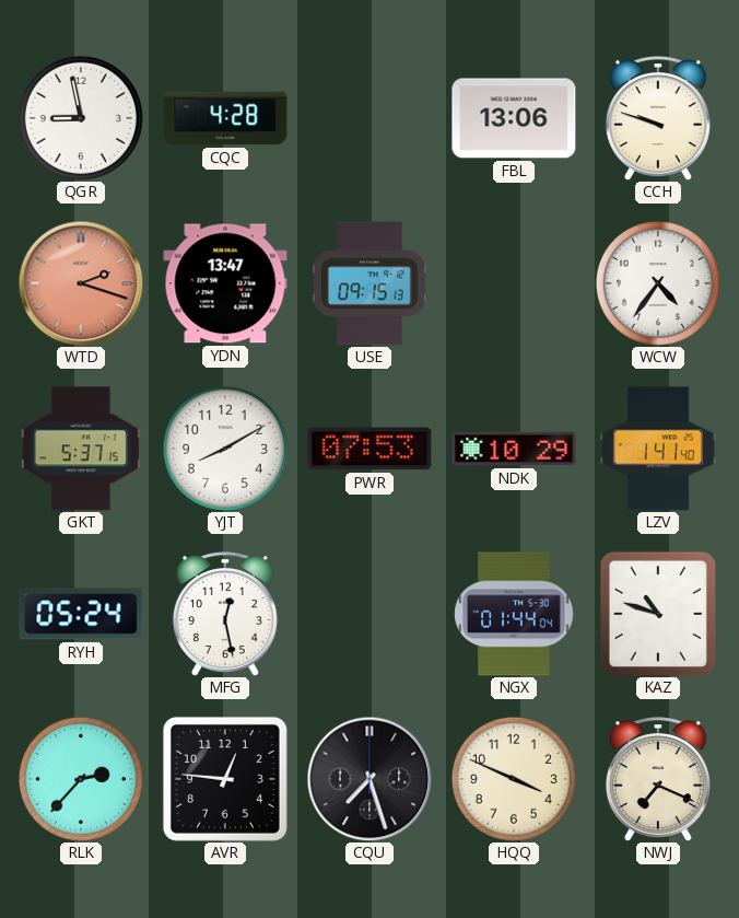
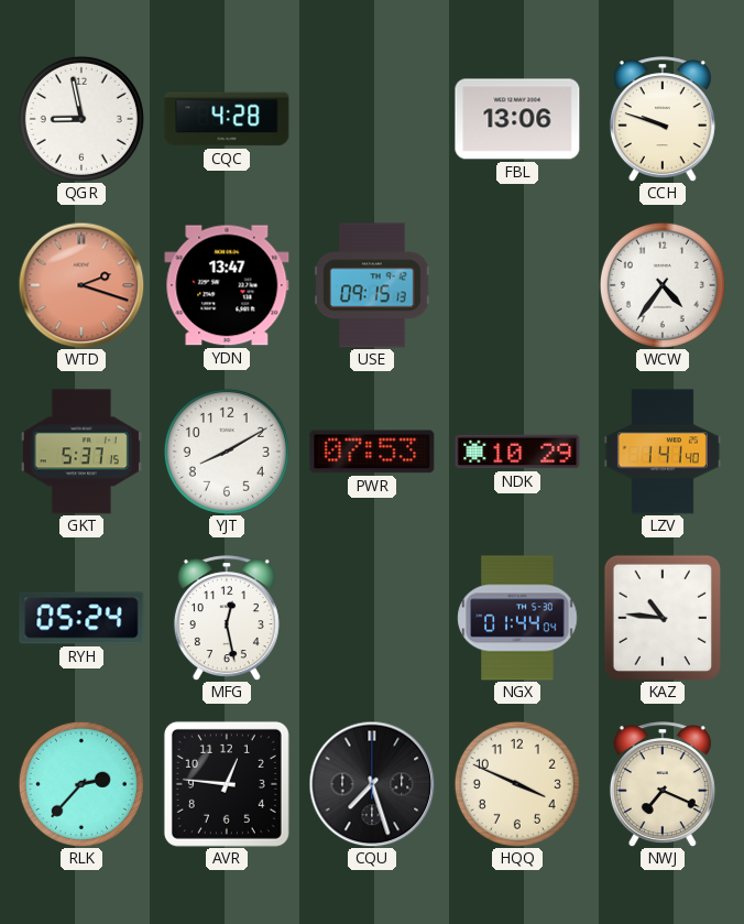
KAZ: 10:48 -> 10:46 (661, 617)
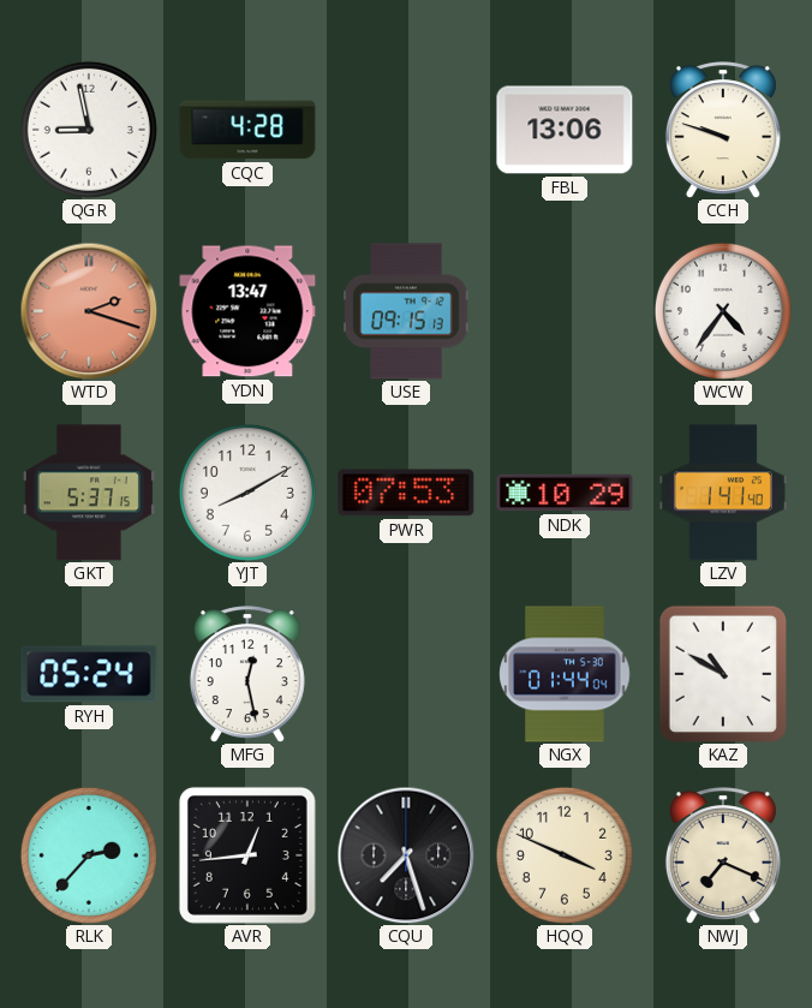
KAZ: 10:46 -> 10:50 (722, 673)
AVR: 12:46 -> 12:44 (247, 855)
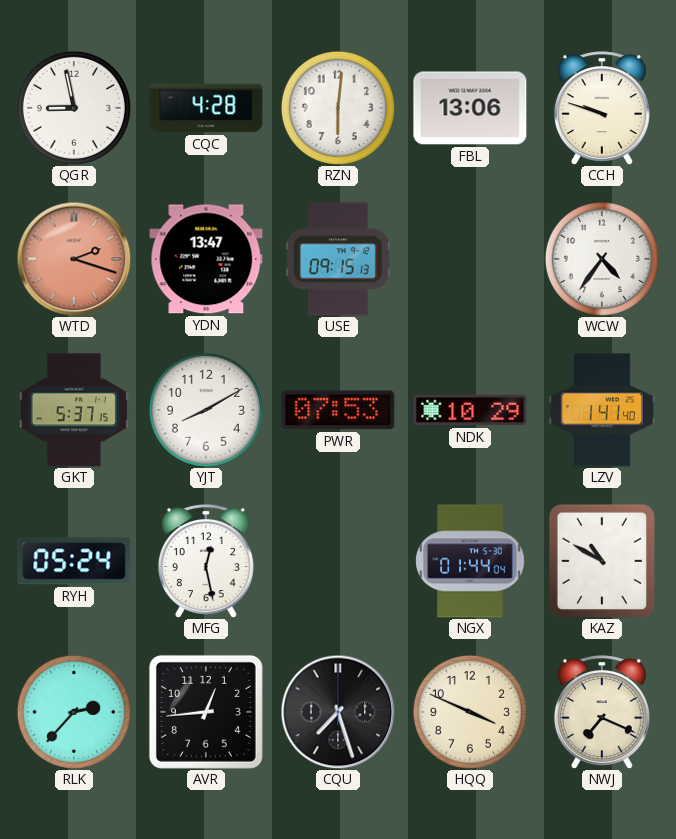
RZN: none -> 6:01 (338, 108)
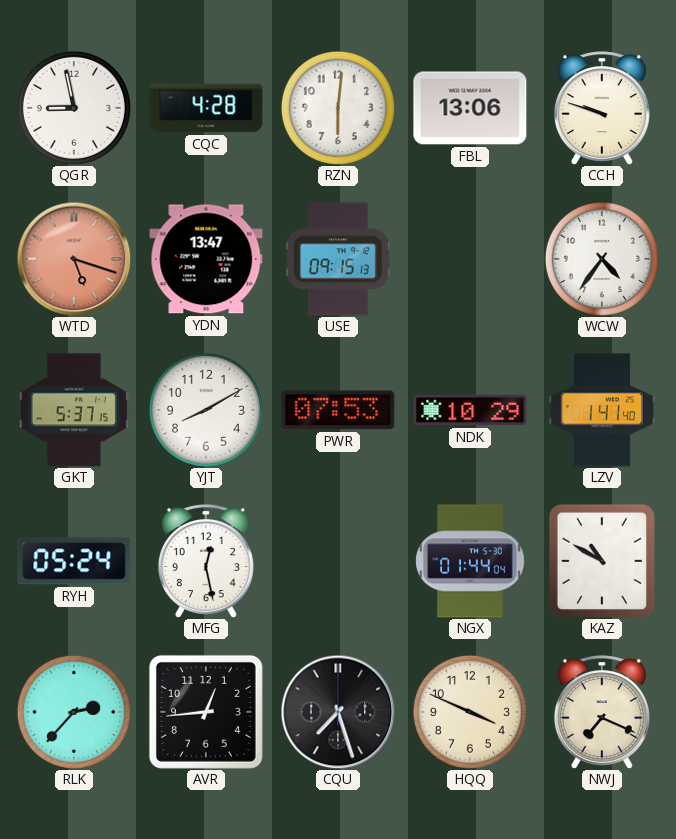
WTD: 2:18 -> 5:18 (74, 259)
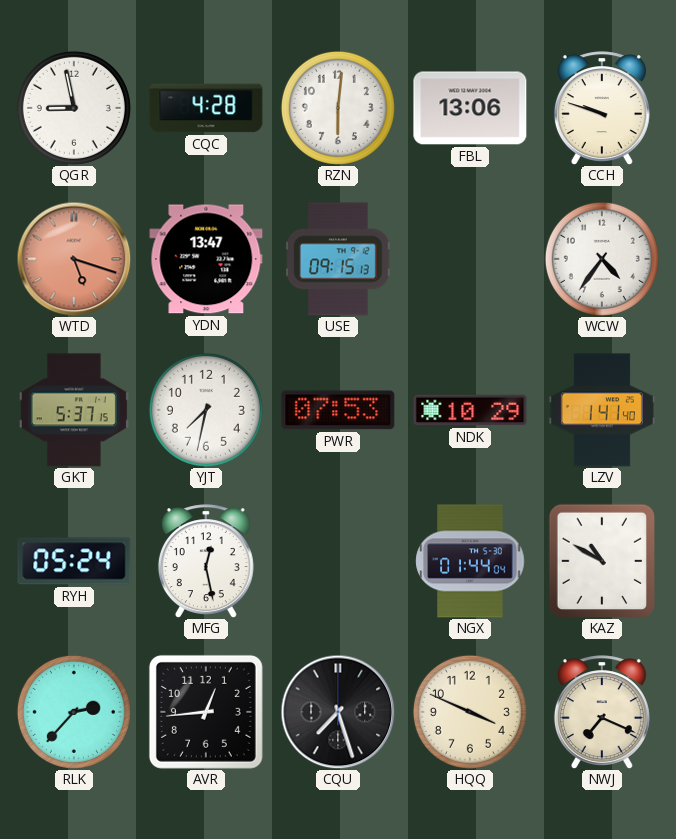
YJT: 8:10 -> 7:32 (206, 410)
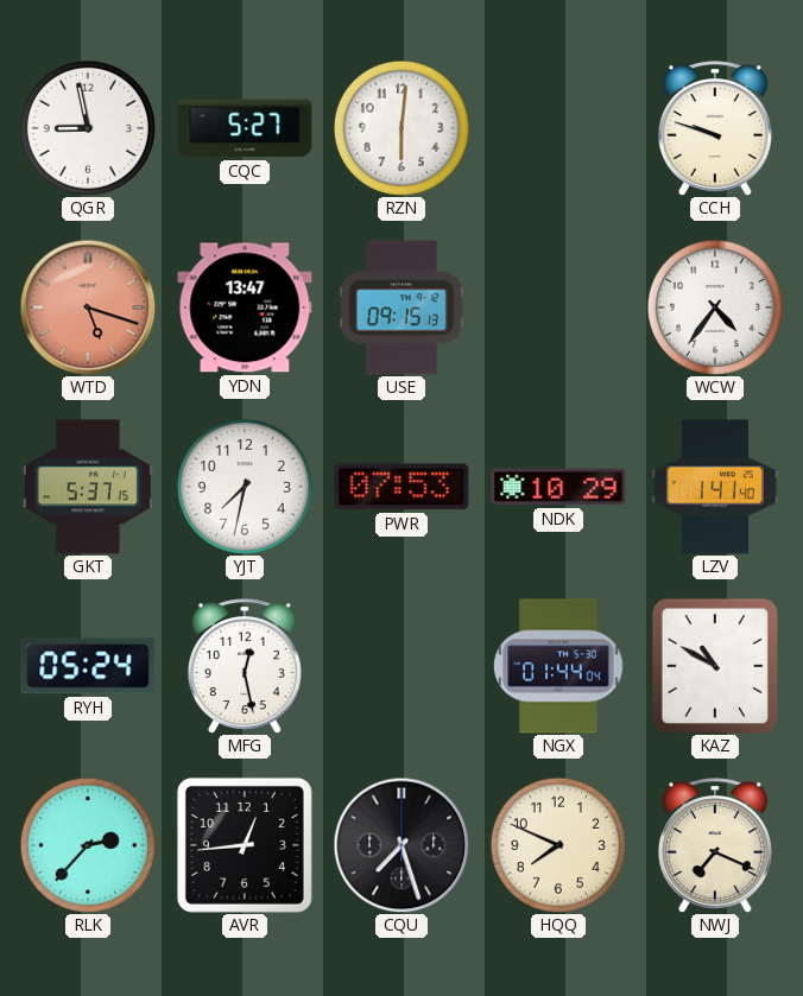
CQC: 4:28 -> 5:27 (245, 128)
FBL: 13:06 -> none (470, 108)
HQQ: 3:49 -> 7:49 (558, 845)
